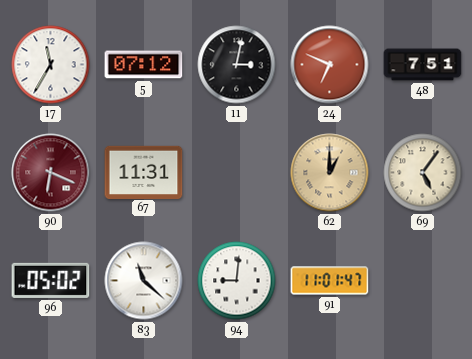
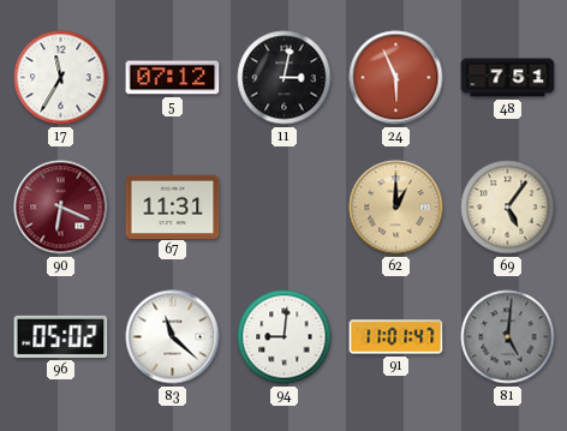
24: 6:49 -> 5:56 (396, 78)
81: none -> 5:01 (508, 337)
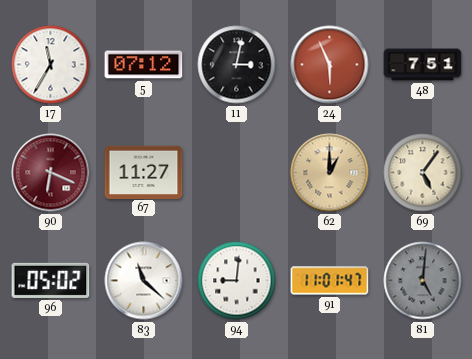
67: 11:31 -> 11:27 (144, 172)
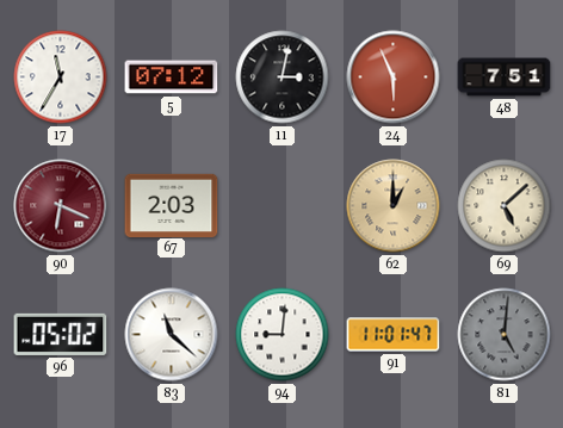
67: 11:27 -> 2:03 (172, 205)
69: 5:06 -> 5:08 (505, 206)
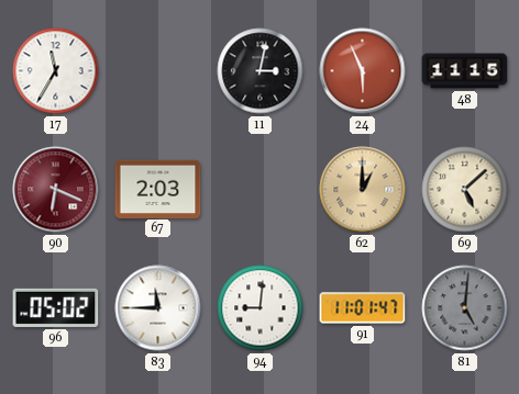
5: 07:12 -> none (172, 77)
48: 7:51 -> 11:15 (465, 71)
83: 11:22 -> 11:45 (158, 308)
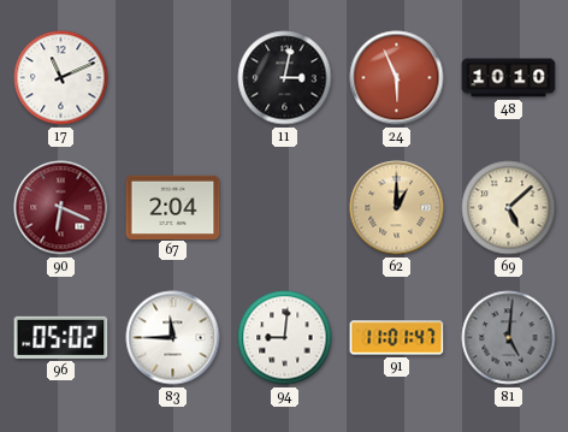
17: 11:35 -> 11:11 (61, 78)
48: 11:15 -> 10:10 (509, 78)
67: 2:03 -> 2:04 (173, 207)
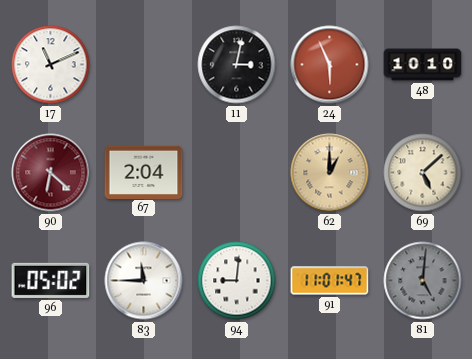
90: 6:19 -> 6:22 (51, 173)
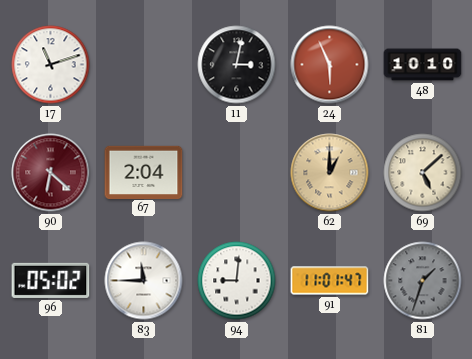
17: 11:11 -> 11:12 (51, 65)
81: 5:01 -> 1:33 (423, 281)
